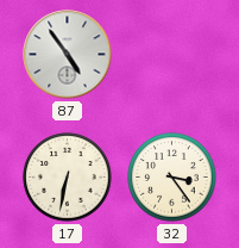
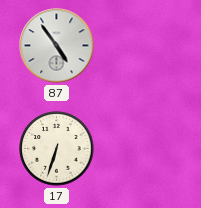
17: 6:32 -> 6:33 (57, 149)
32: 3:24 -> none (172, 178)
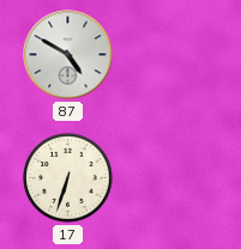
87: 4:54 -> 4:50 (68, 55)
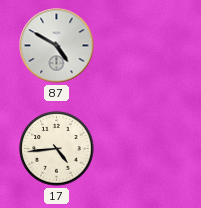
17: 6:33 -> 4:44 (57, 149)
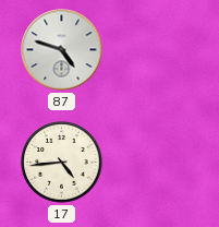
87: 4:50 -> 4:48 (62, 50)
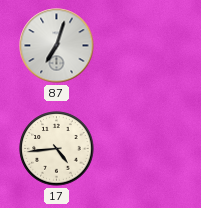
87: 4:48 -> 7:03 (57, 46)
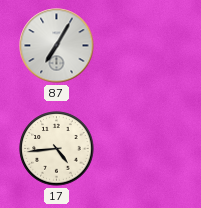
87: 7:03 -> 7:05 (57, 46)
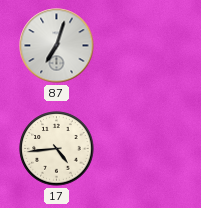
87: 7:05 -> 7:03 (57, 46)
